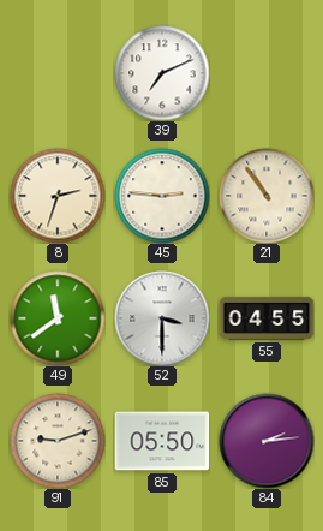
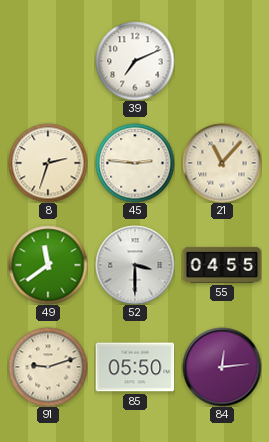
21: 10:54 -> 11:07 (222, 163)
84: 2:14 -> 12:14 (222, 367)
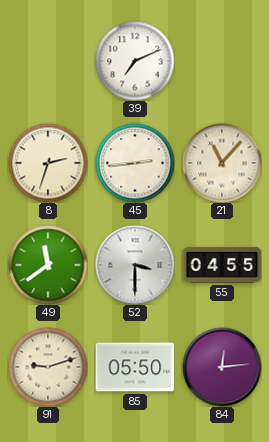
45: 2:46 -> 2:44 (135, 163)
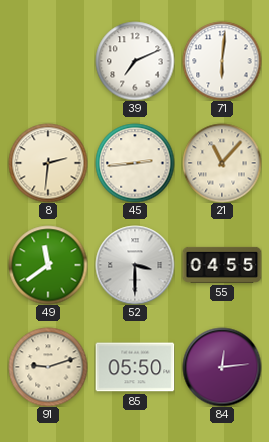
71: none -> 6:01 (222, 61)
8: 2:33 -> 2:31 (48, 163)
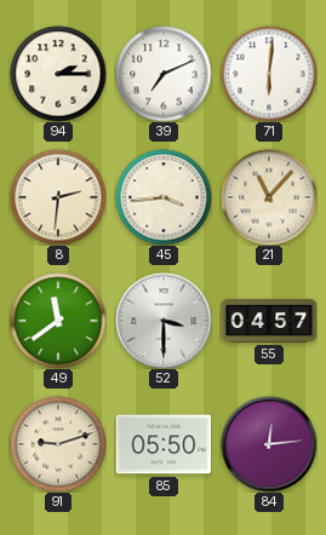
94: none -> 2:15 (58, 74)
45: 2:44 -> 3:44 (164, 197)
55: 04:55 -> 04:57 (269, 321)
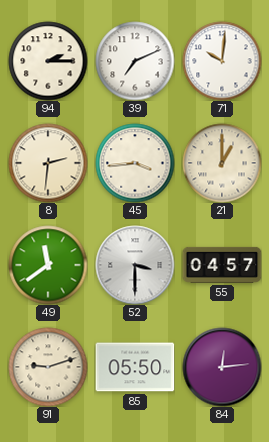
71: 6:01 -> 10:01 (222, 61)
21: 11:07 -> 1:00 (222, 163)
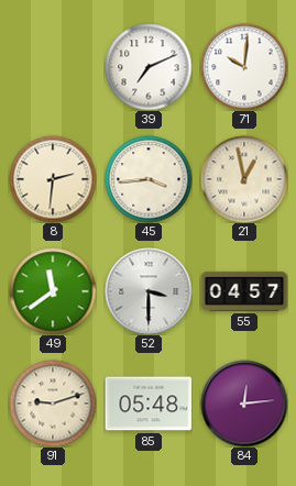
94: 2:15 -> none (48, 61)
21: 1:00 -> 12:58 (244, 179)
85: 05:50 -> 05:48 (149, 404)
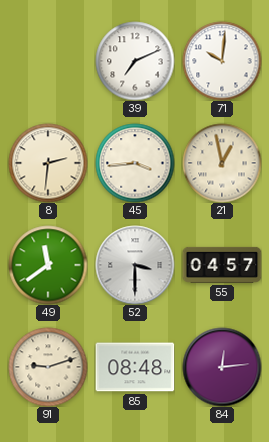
85: 05:48 -> 08:48 (135, 367)
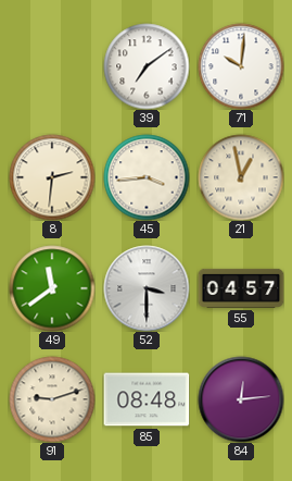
39: 7:11 -> 7:09 (147, 66)
